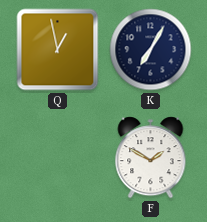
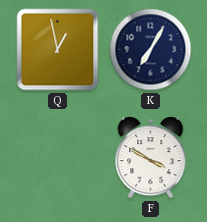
F: 1:50 -> 3:50 (151, 158)
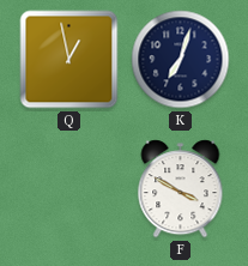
K: 7:05 -> 7:03 (181, 60)
